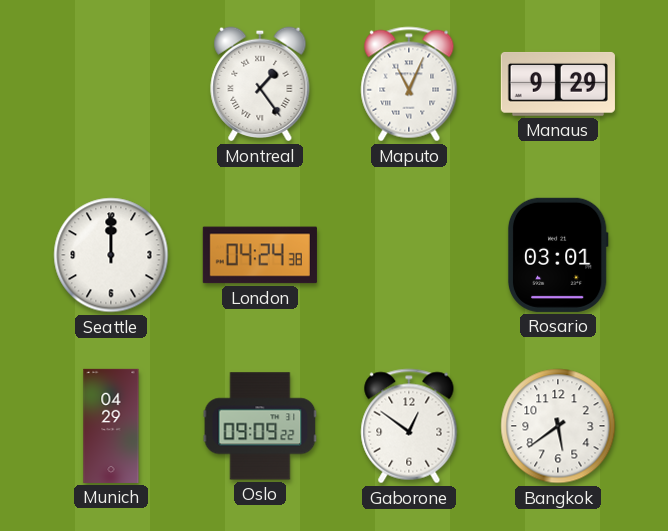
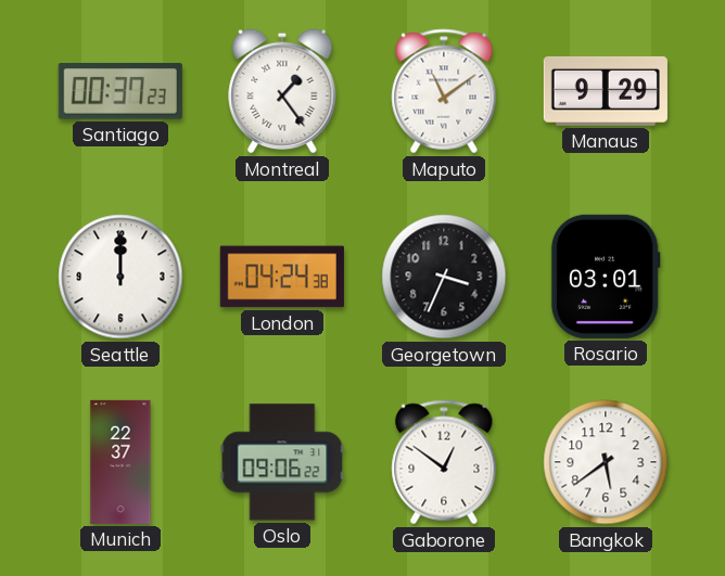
Santiago: none -> 00:37 (120, 92)
Maputo: 11:04 -> 11:09 (444, 91)
Georgetown: none -> 3:34 (444, 277)
Munich: 04:29 -> 22:37 (120, 462)
Oslo: 09:09 -> 09:06 (282, 462)
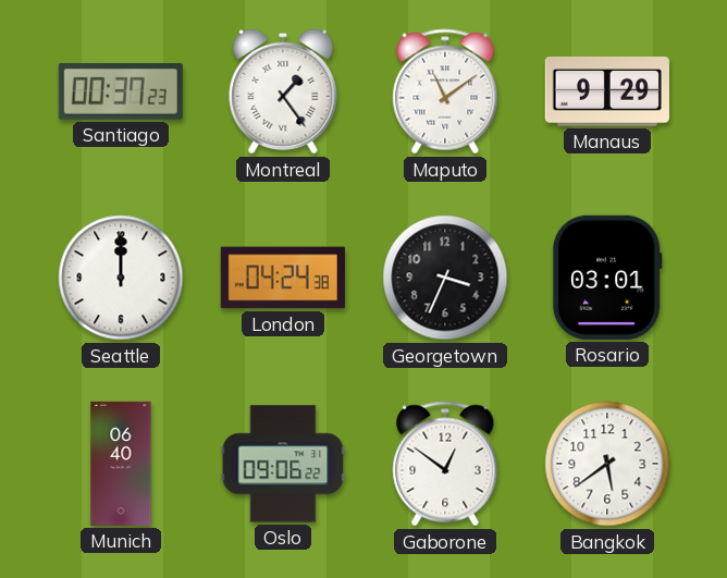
Munich: 22:37 -> 06:40 (121, 464)
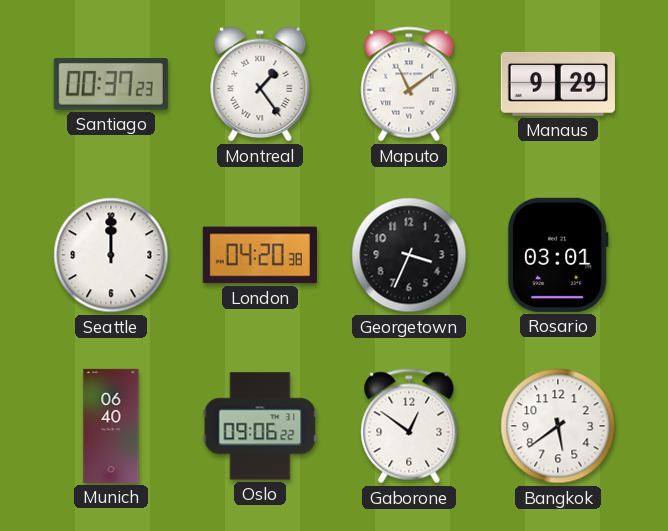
London: 04:24 -> 04:20 (260, 255)
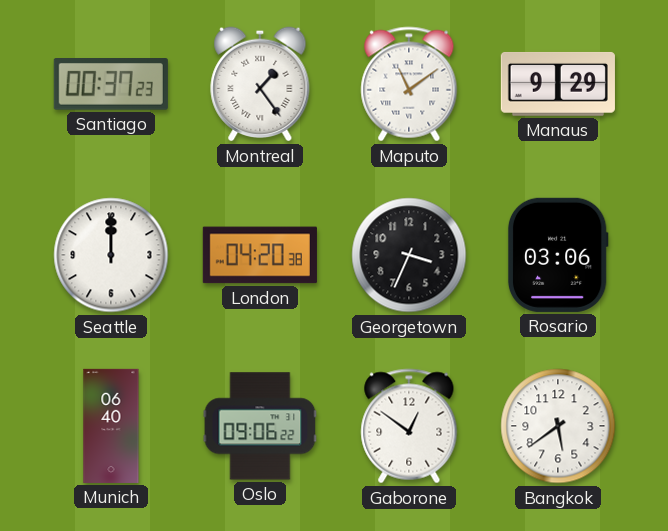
Rosario: 03:01 -> 03:06 (558, 255)
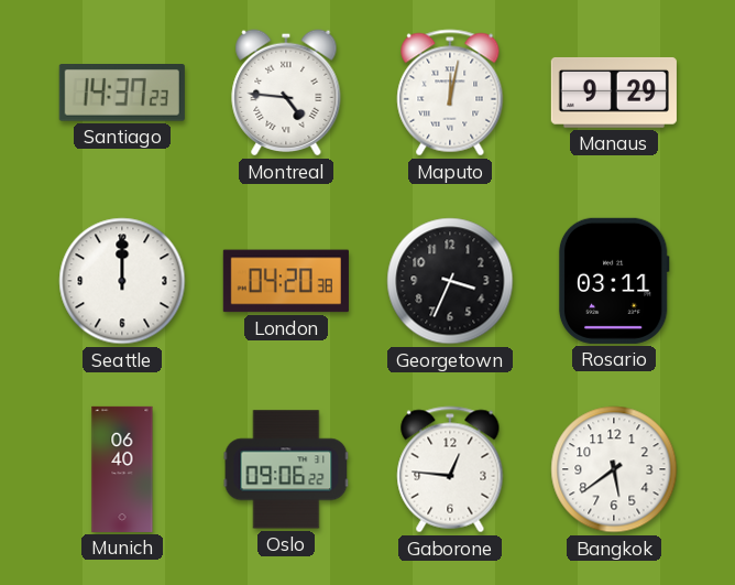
Santiago: 00:37 -> 14:37 (122, 94)
Montreal: 1:24 -> 4:46 (286, 93)
Maputo: 11:09 -> 12:02 (450, 93)
Rosario: 03:06 -> 03:11 (614, 281)
Gaborone: 12:51 -> 12:46 (450, 469)
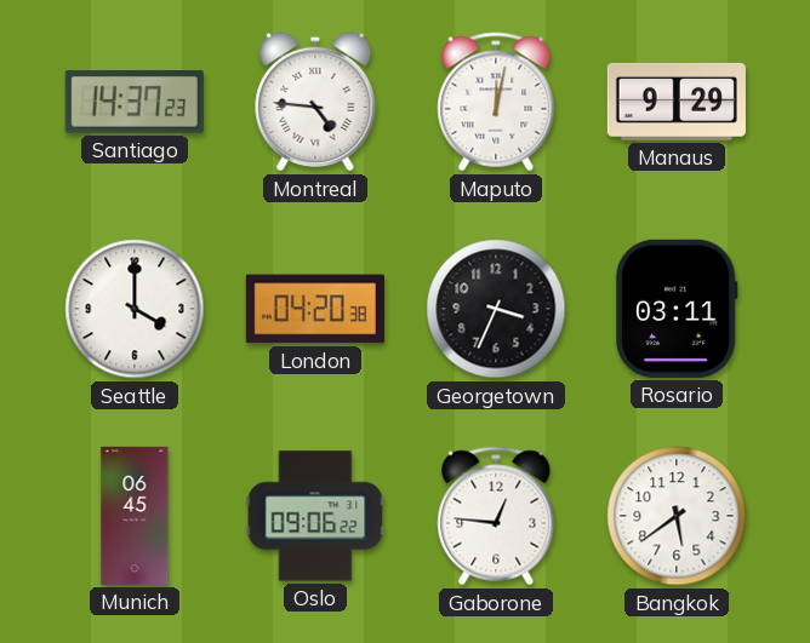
Seattle: 12:00 -> 4:00 (135, 309)
Munich: 06:40 -> 06:45 (135, 516)
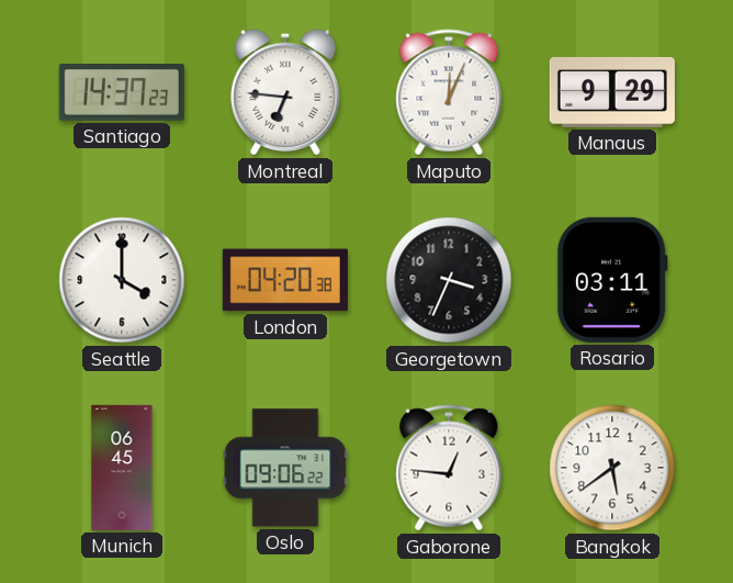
Montreal: 4:46 -> 6:46 (285, 92)
Maputo: 12:02 -> 12:04 (449, 92)
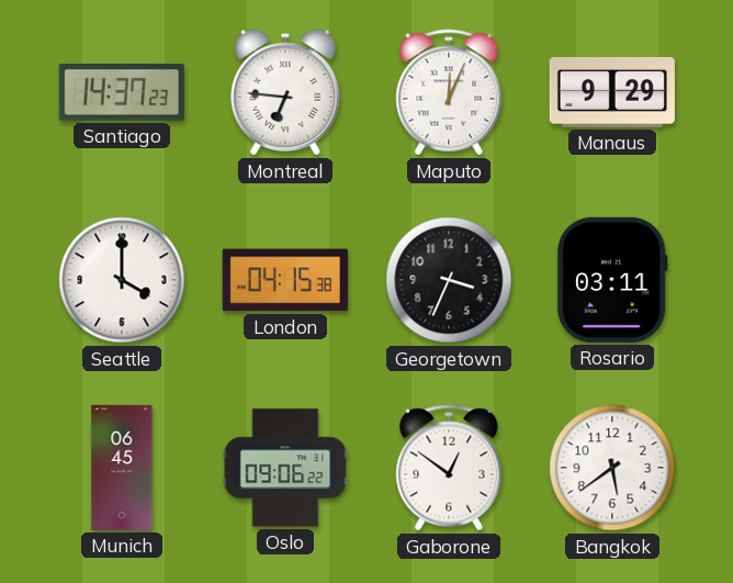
London: 04:20 -> 04:15 (285, 280)
Gaborone: 12:46 -> 12:51 (449, 468)
